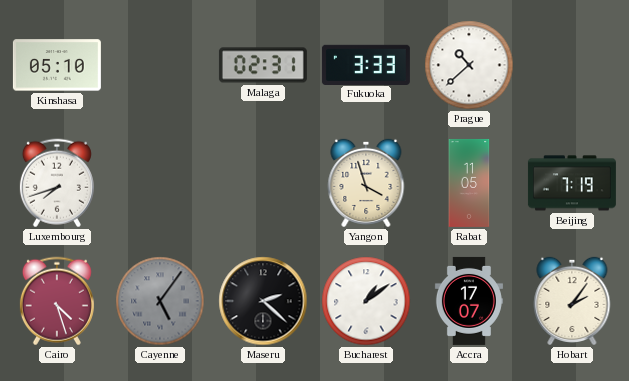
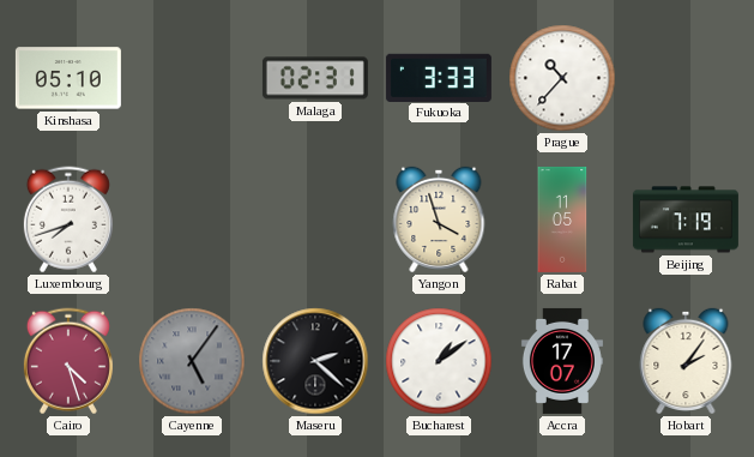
Prague: 10:38 -> 10:37 (562, 78)
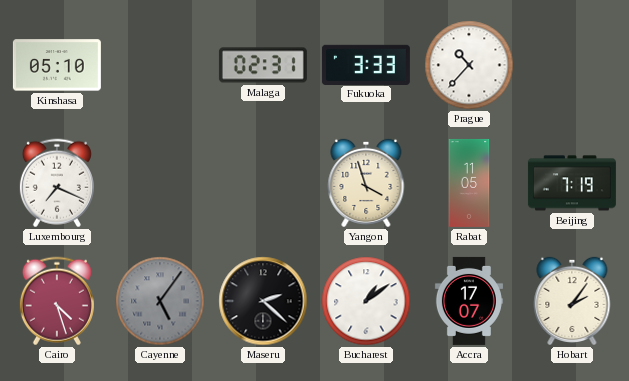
Luxembourg: 7:42 -> 7:19 (57, 183)
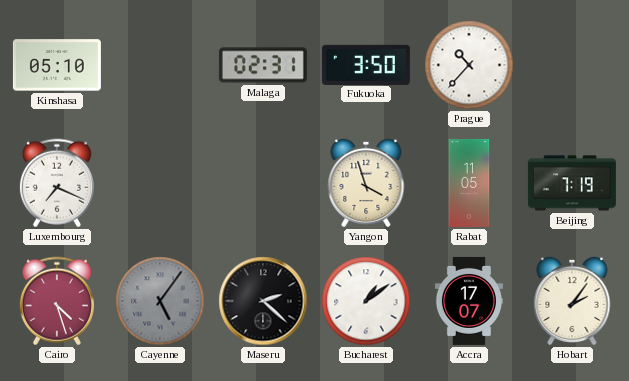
Fukuoka: 3:33 -> 3:50 (366, 64)
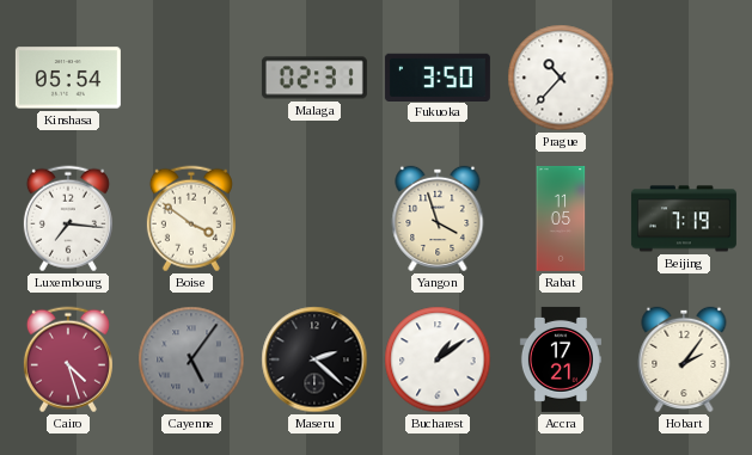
Kinshasa: 05:10 -> 05:54 (68, 78)
Luxembourg: 7:19 -> 7:16 (68, 219)
Boise: none -> 3:51 (191, 219)
Accra: 17:07 -> 17:21 (561, 359)
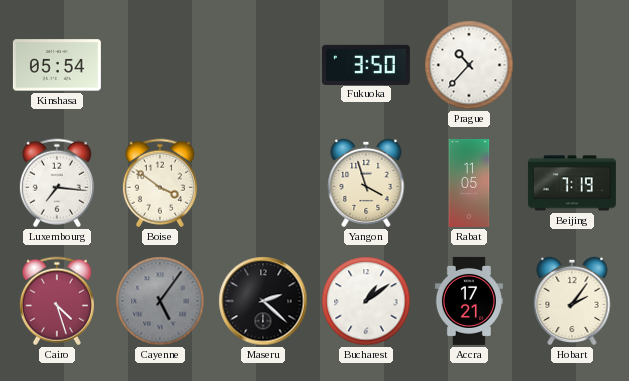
Malaga: 02:31 -> none (314, 78)
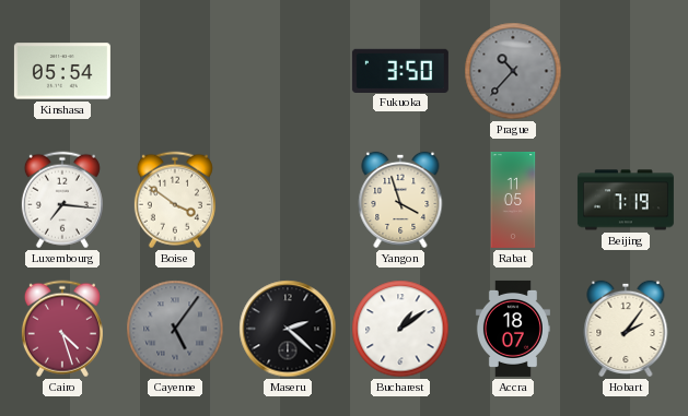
Prague dial: white -> grey (513, 71)
Accra: 17:21 -> 18:07 (513, 329)
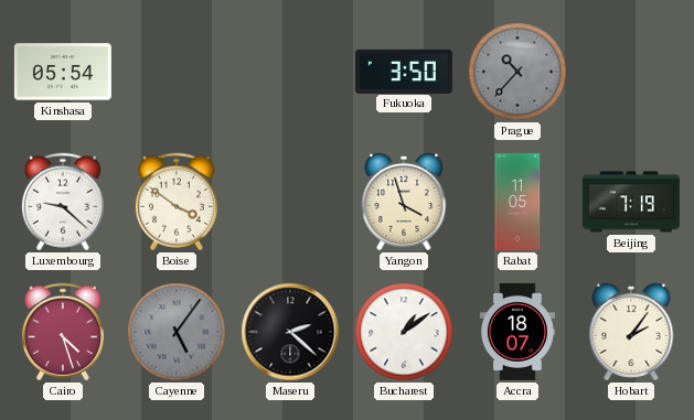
Luxembourg: 7:16 -> 9:22 (63, 202)
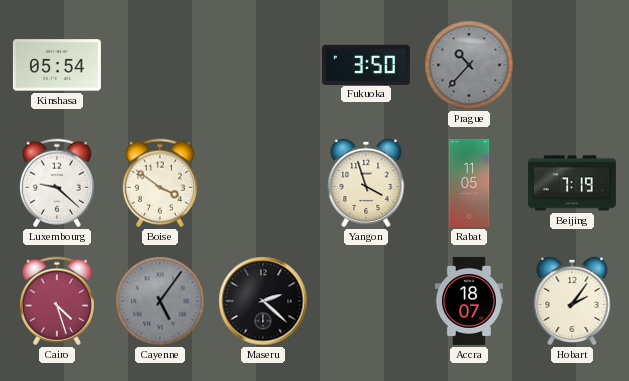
Bucharest: 1:09 -> none (404, 332)
